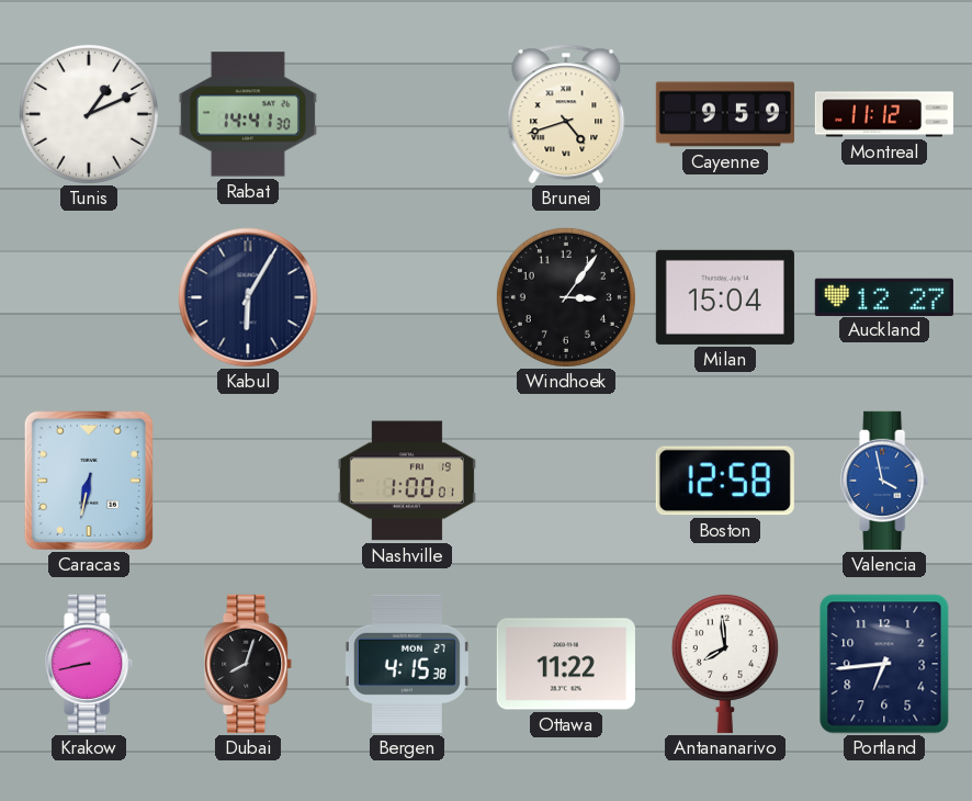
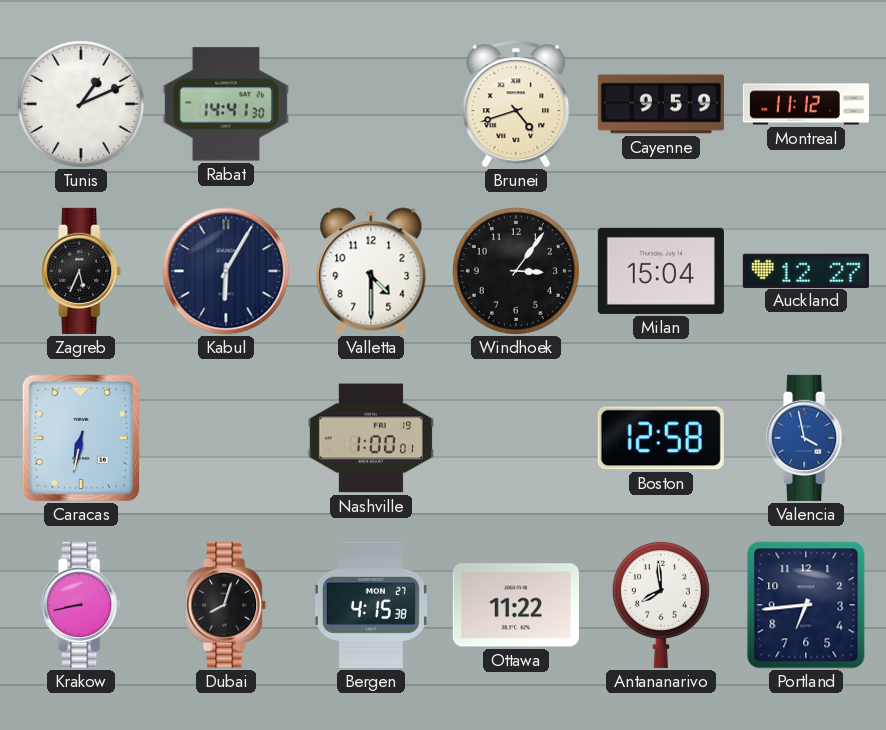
Zagreb: none -> 5:34 (82, 271)
Valletta: none -> 4:30 (371, 271)
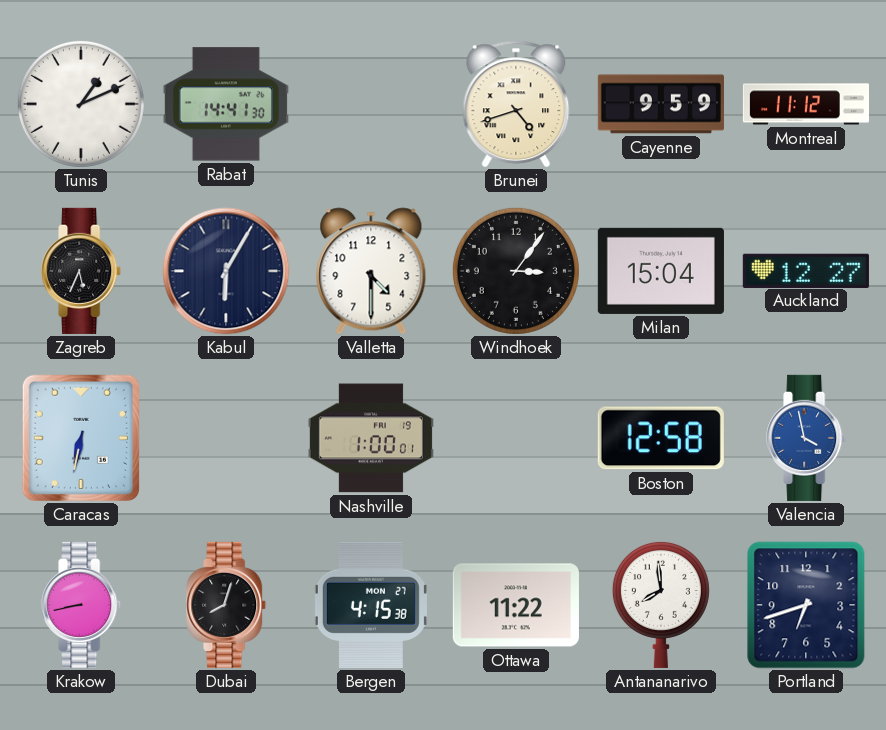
Portland: 6:44 -> 6:42 (806, 605)
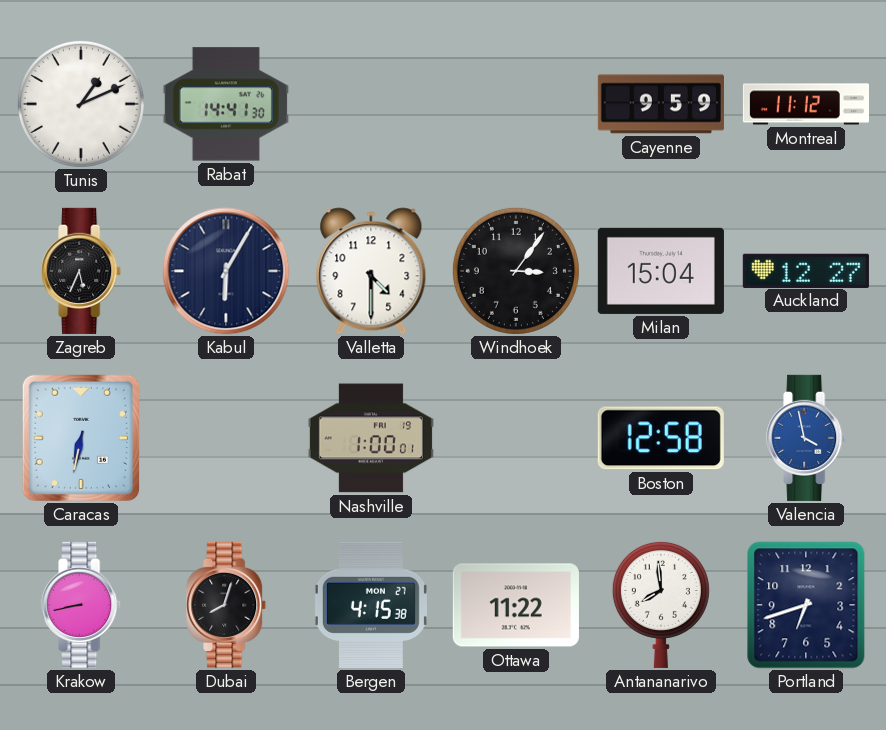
Brunei: 4:42 -> none (516, 104)
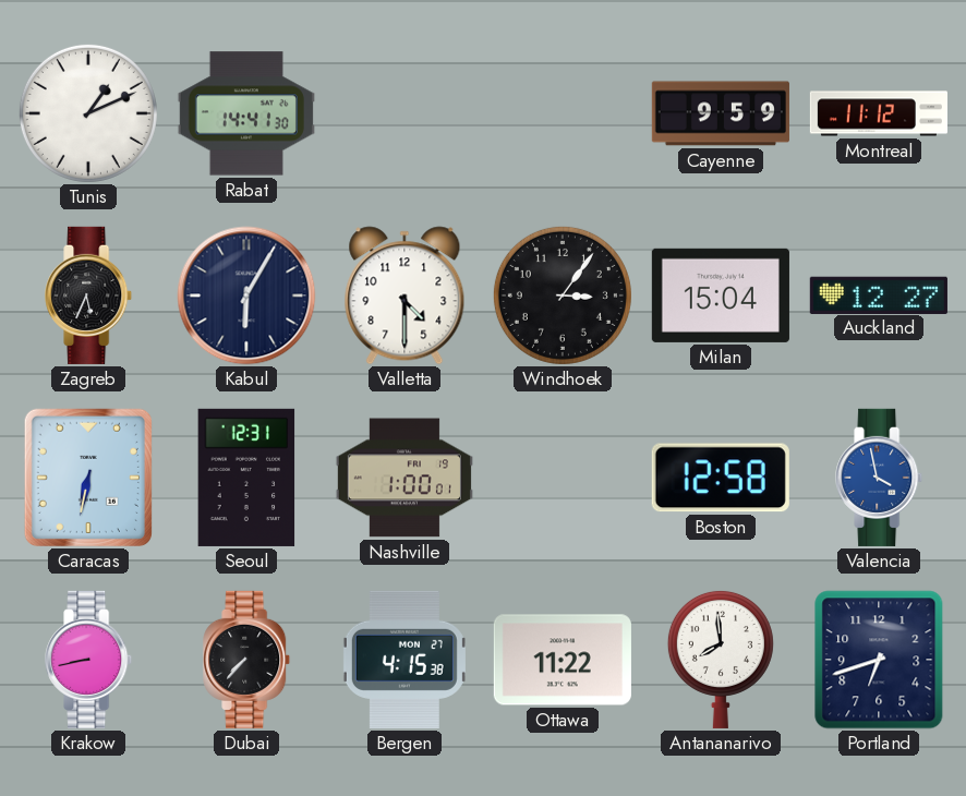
Seoul: none -> 12:31 (246, 478)
Dubai: 8:03 -> 7:37 (247, 660)
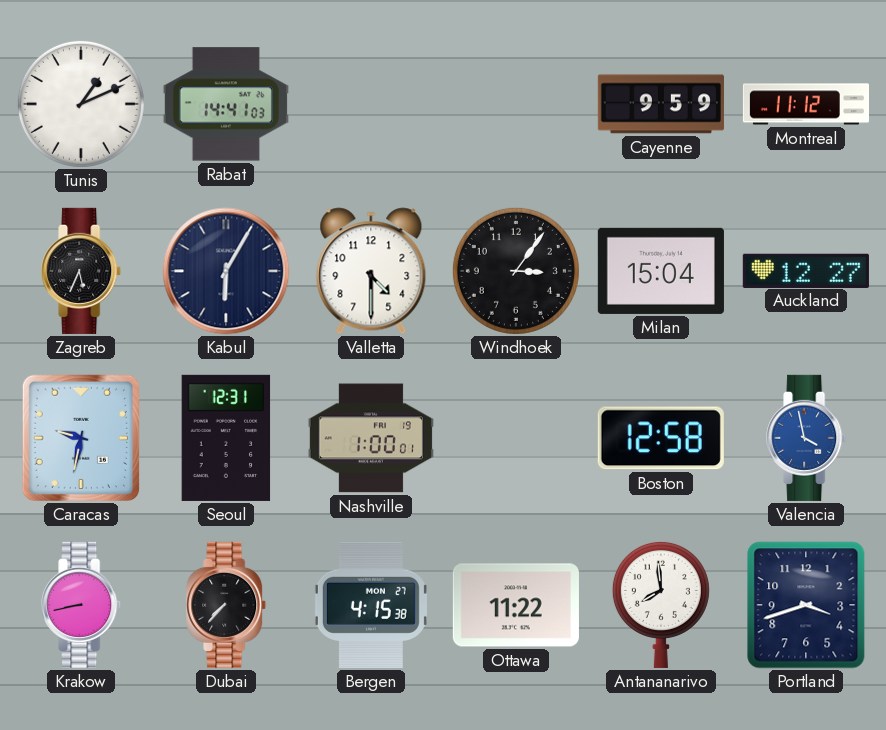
Rabat: 14:41:30 -> 14:41:03 (226, 104)
Caracas: 6:32 -> 9:32 (81, 438)
Portland: 6:42 -> 3:42 (806, 605)
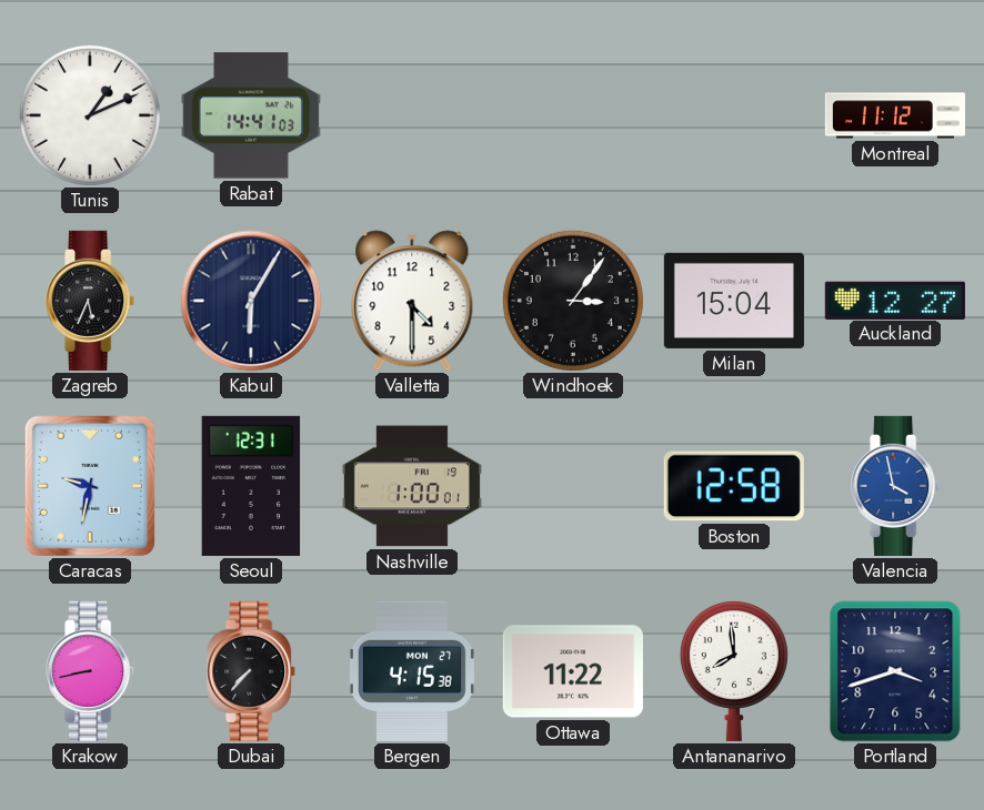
Cayenne: 9:59 -> none (661, 104)
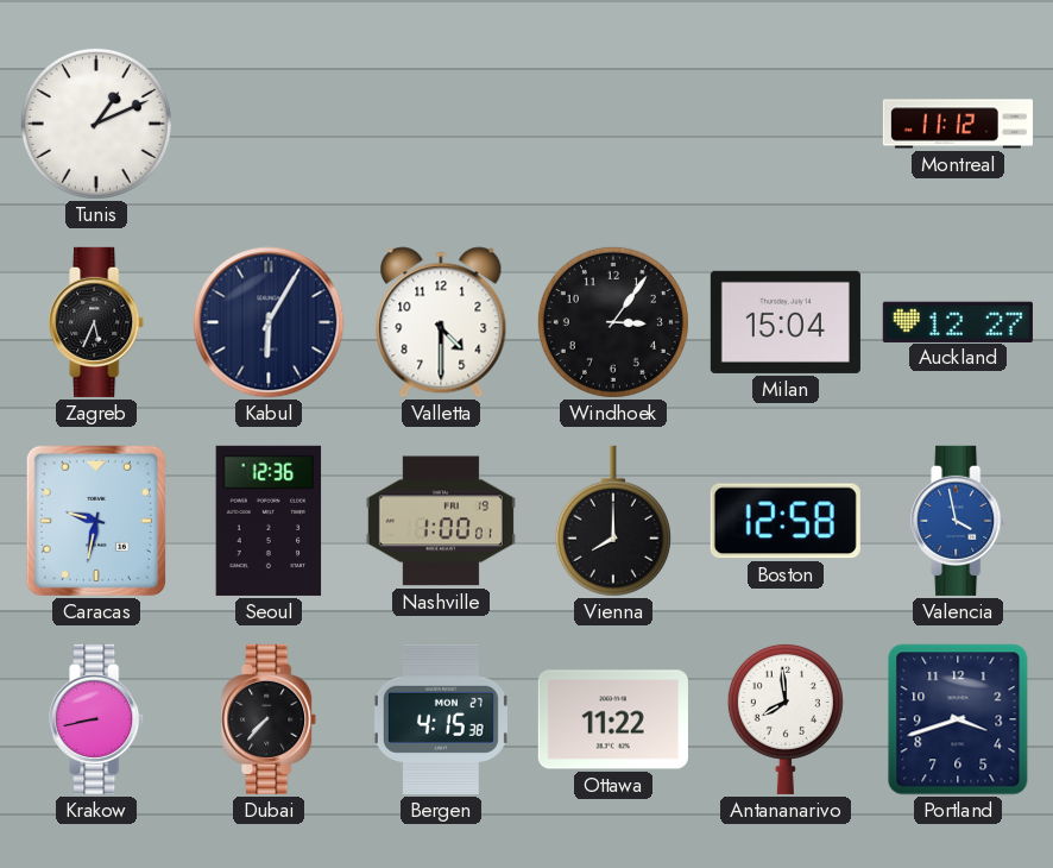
Rabat: 14:41 -> none (251, 115)
Seoul: 12:31 -> 12:36 (269, 521)
Vienna: none -> 8:00 (613, 521)
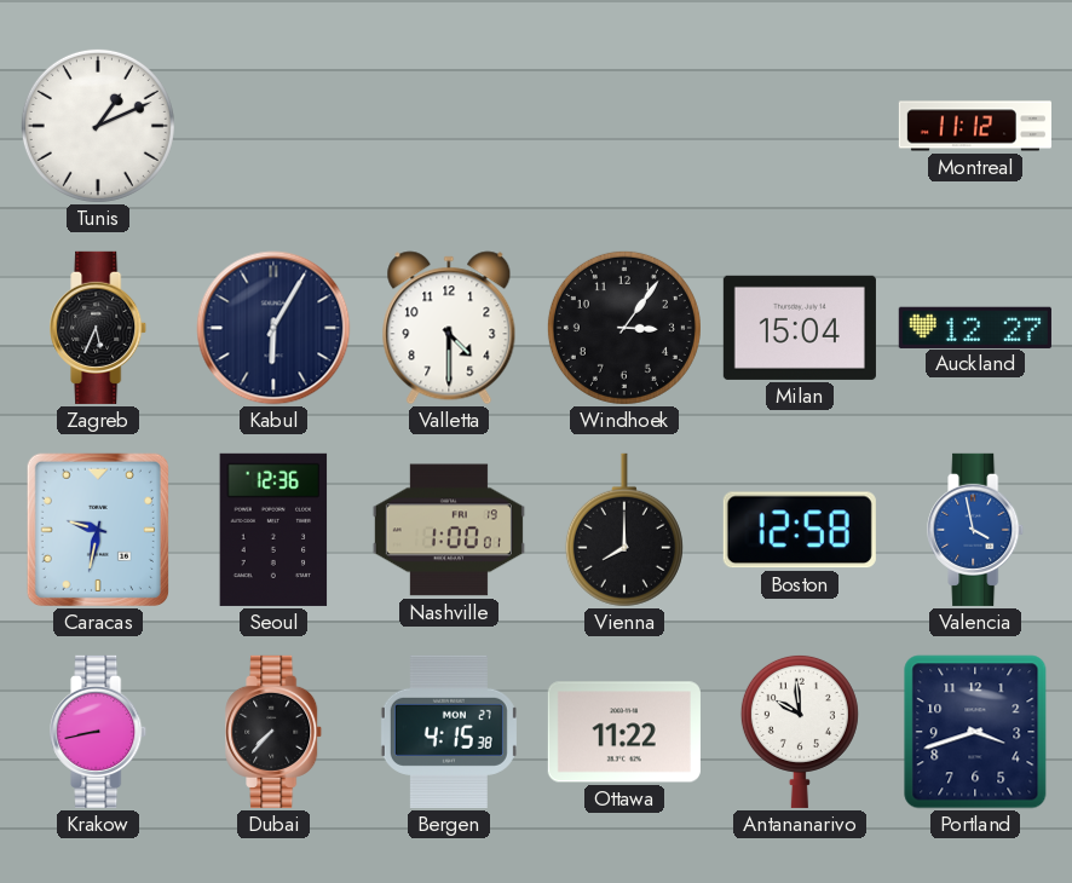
Antananarivo: 7:59 -> 9:59 (800, 731)
